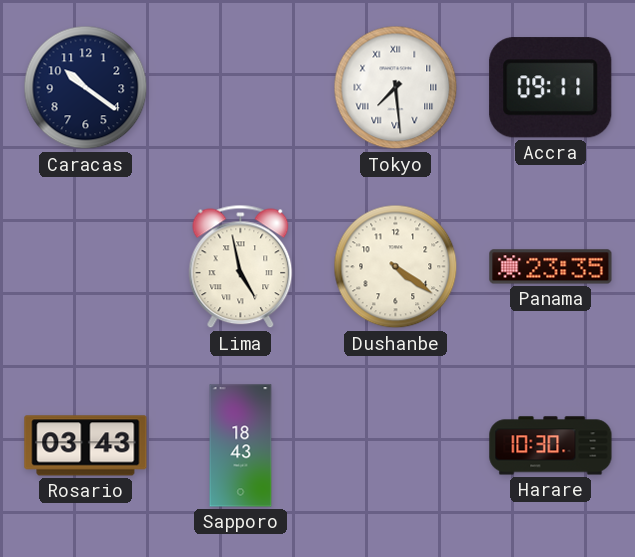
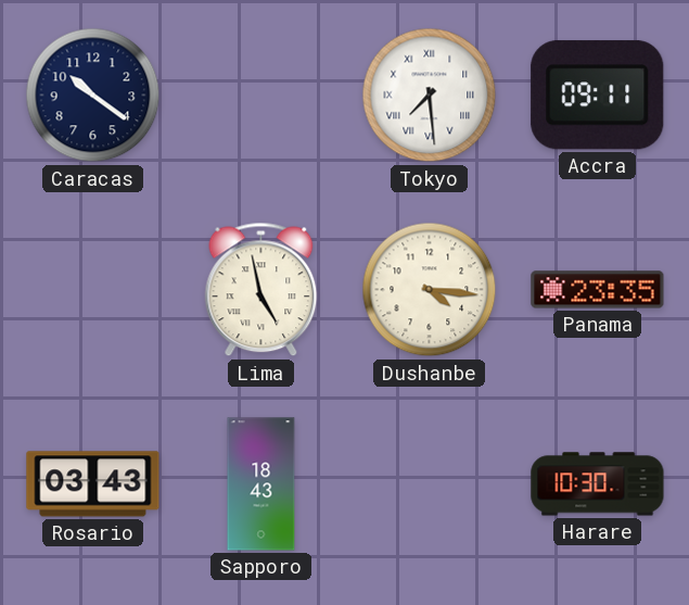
Dushanbe: 4:21 -> 4:16 (430, 290)
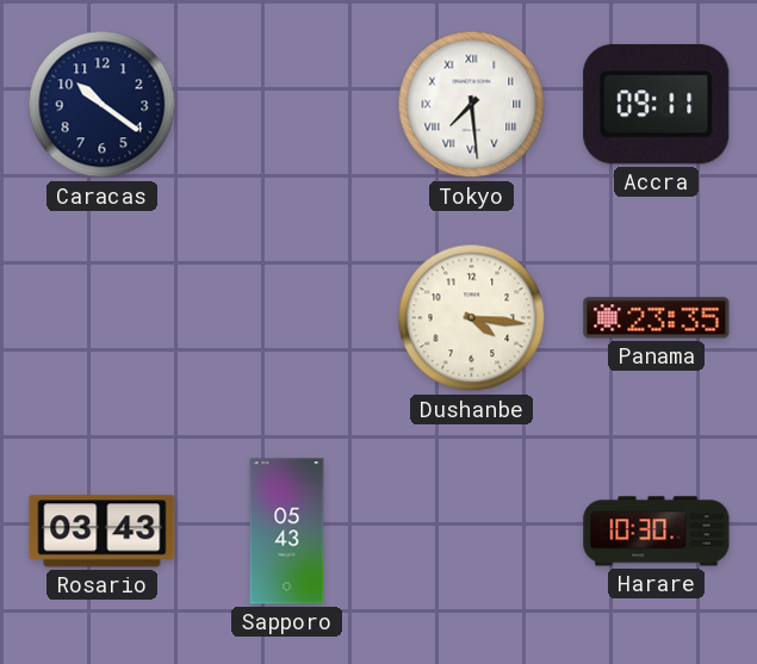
Lima: 4:58 -> none (261, 290)
Sapporo: 18:43 -> 05:43 (287, 532)
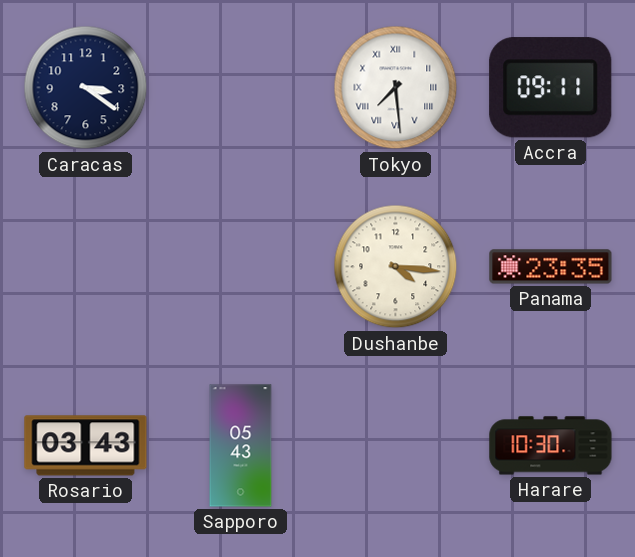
Caracas: 10:21 -> 3:21 (86, 88)
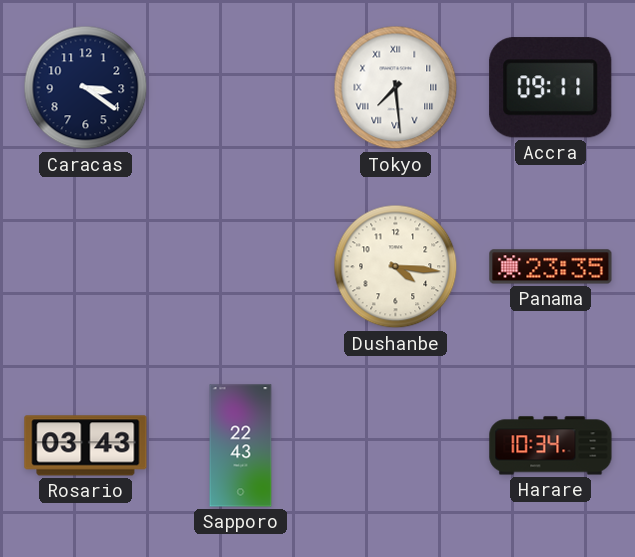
Sapporo: 05:43 -> 22:43 (241, 446)
Harare: 10:30 -> 10:34 (551, 446)
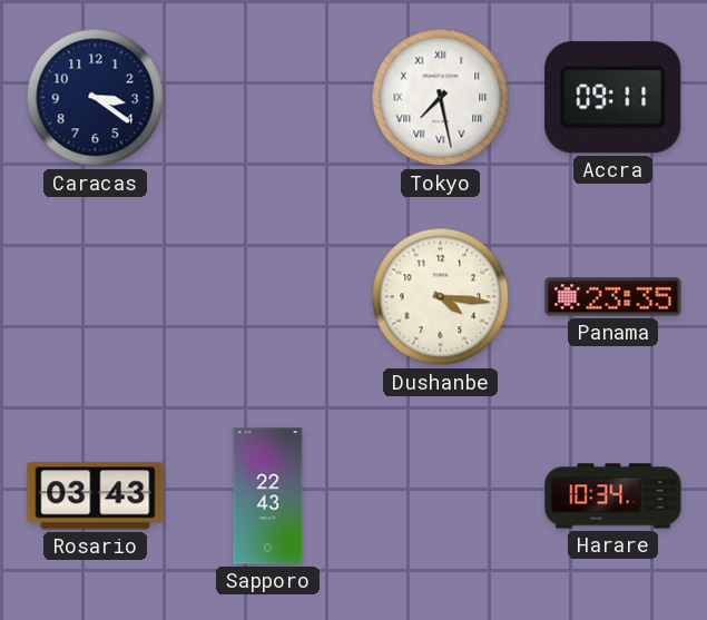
Tokyo: 7:29 -> 7:28 (441, 98)
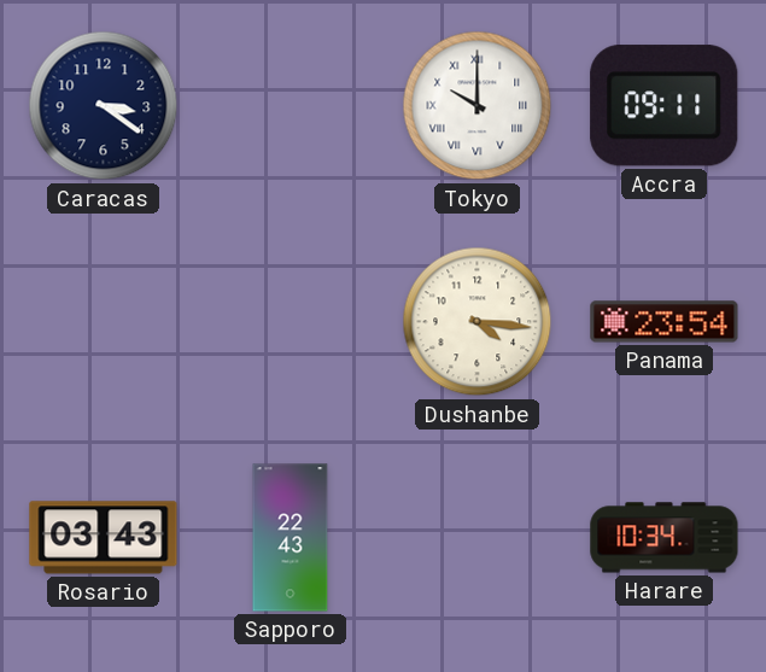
Tokyo: 7:28 -> 10:00 (478, 106)
Panama: 23:35 -> 23:54 (665, 322)
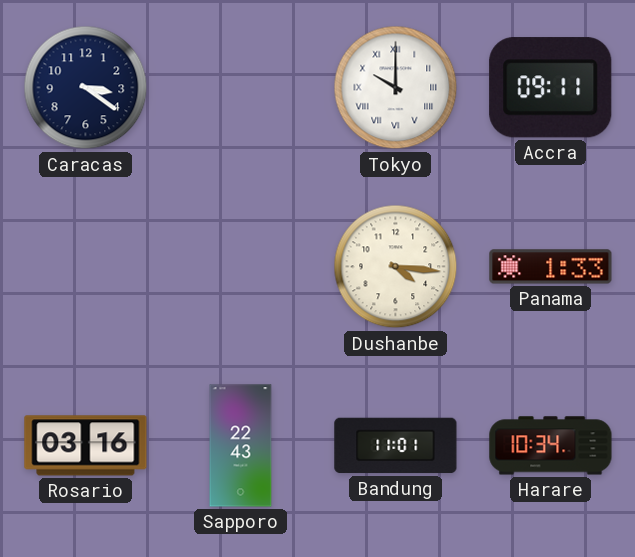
Panama: 23:54 -> 1:33 (551, 267)
Rosario: 03:43 -> 03:16 (86, 446)
Bandung: none -> 11:01 (396, 446)
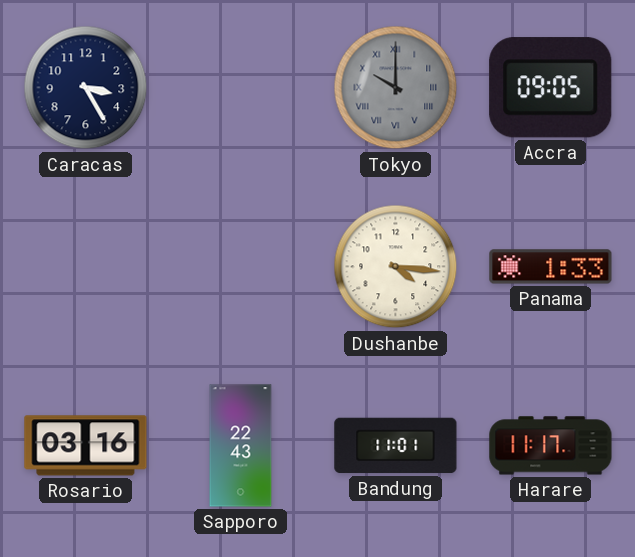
Caracas: 3:21 -> 3:25 (86, 88)
Tokyo dial: white -> grey (396, 88)
Accra: 09:11 -> 09:05 (551, 88)
Harare: 10:34 -> 11:17 (551, 446)
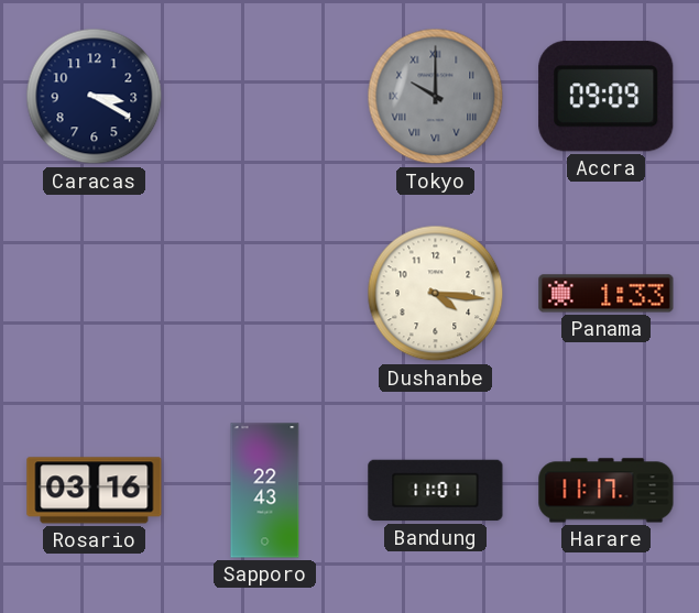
Caracas: 3:25 -> 3:20 (95, 97)
Accra: 09:05 -> 09:09 (607, 97)
